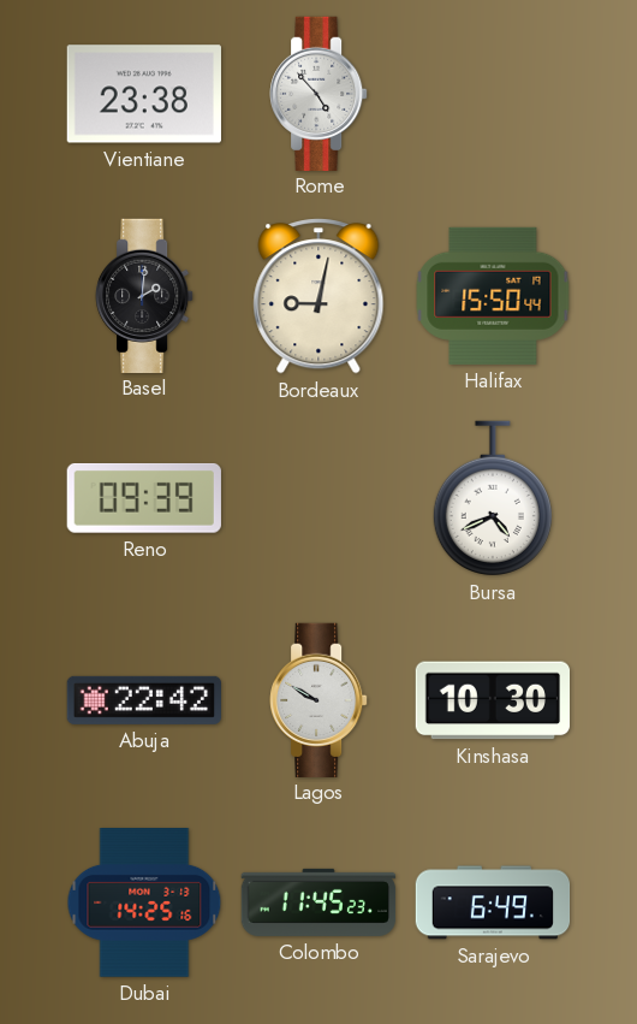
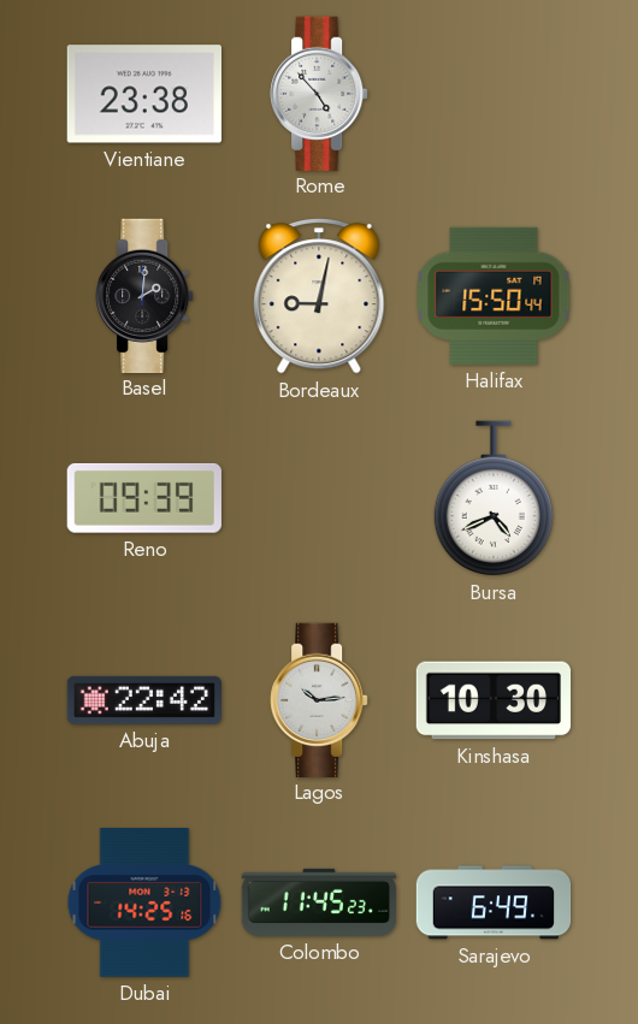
Lagos: 9:50 -> 10:14 (319, 699)
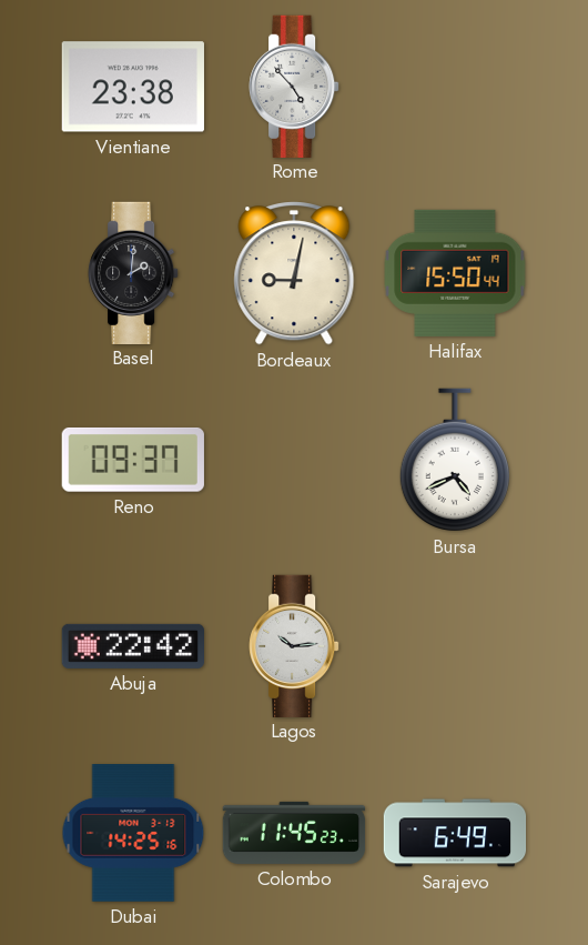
Reno: 09:39 -> 09:37 (133, 460)
Kinshasa: 10:30 -> none (494, 700)
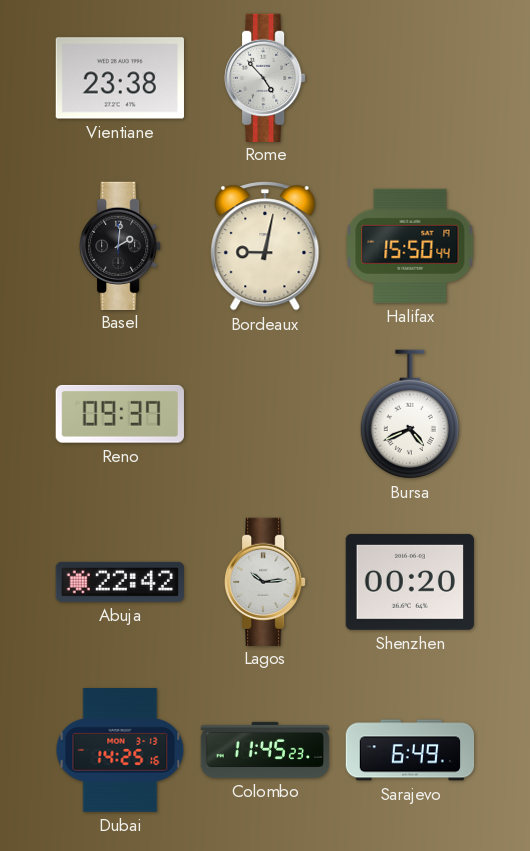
Shenzhen: none -> 00:20 (410, 582)
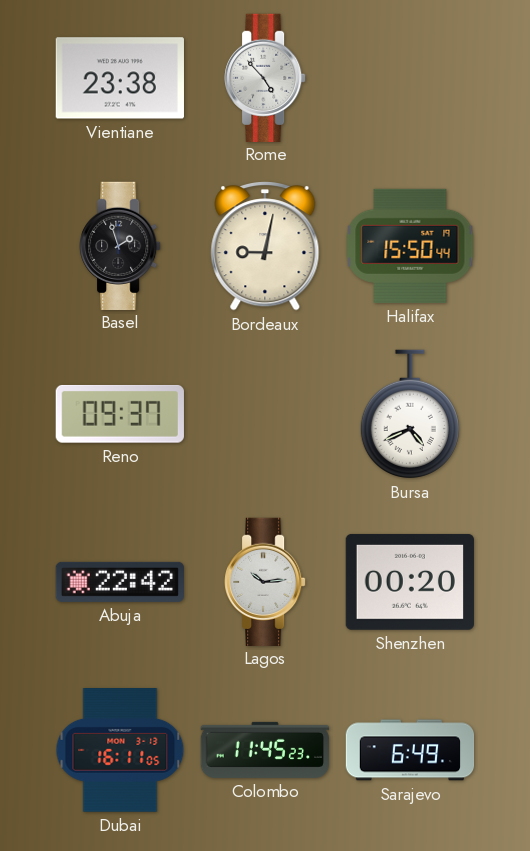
Basel: 2:01 -> 1:57 (120, 245)
Dubai: 14:25 -> 16:11 (120, 751)
